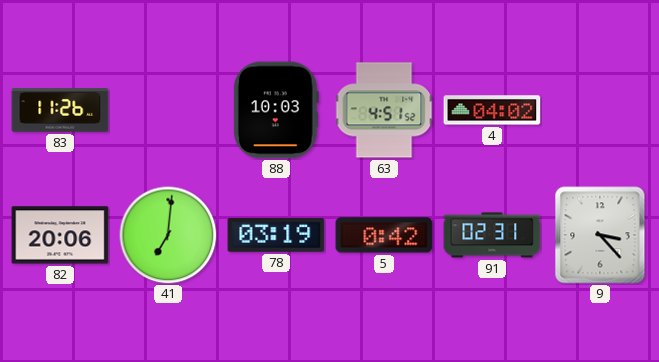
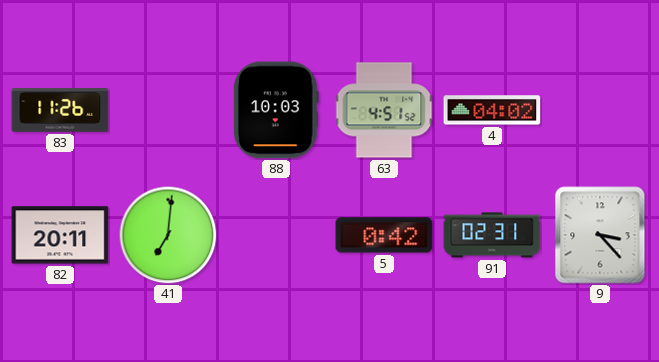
82: 20:06 -> 20:11 (60, 235)
78: 03:19 -> none (276, 235)
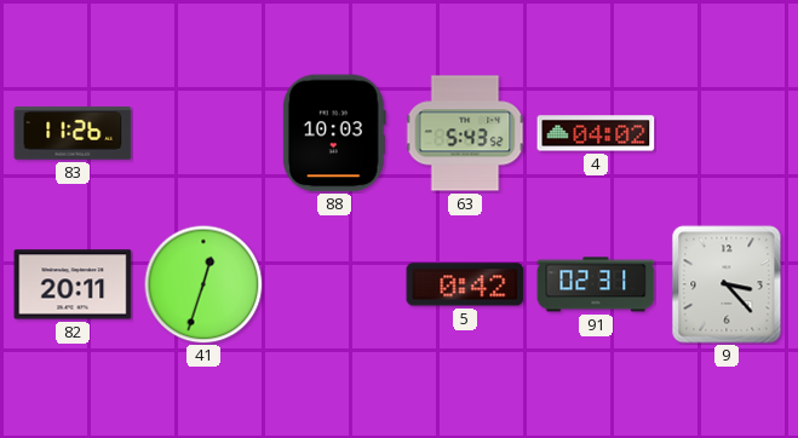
63: 4:51 -> 5:43 (465, 133)
41: 7:01 -> 12:33 (203, 284)
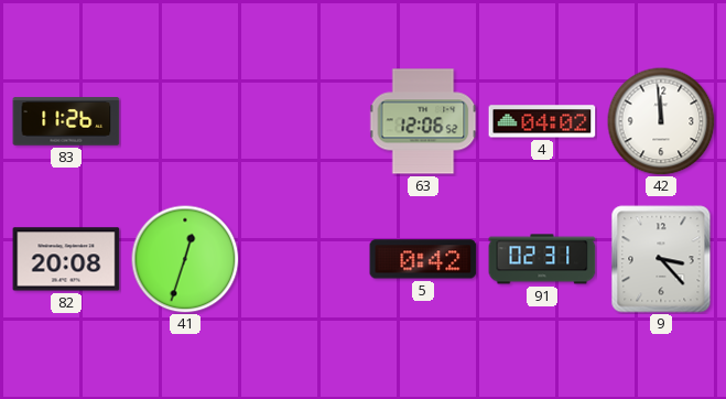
88: 10:03 -> none (334, 133)
63: 5:43 -> 12:06 (423, 121)
42: none -> 11:59 (661, 121)
82: 20:11 -> 20:08 (66, 259)
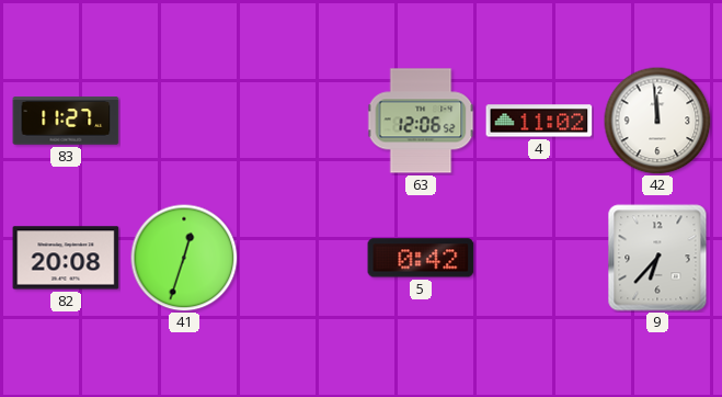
83: 11:26 -> 11:27 (66, 121)
4: 04:02 -> 11:02 (539, 121)
91: 02:31 -> none (542, 259)
9: 3:23 -> 6:37 (657, 258)
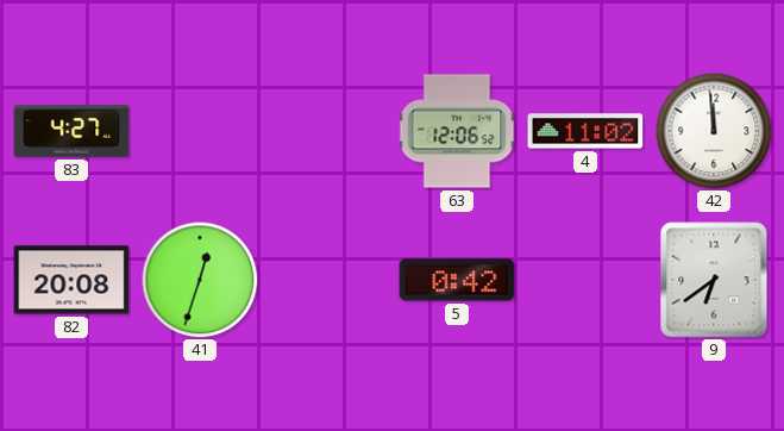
83: 11:27 -> 4:27 (71, 131)
9: 6:37 -> 6:39 (714, 280)
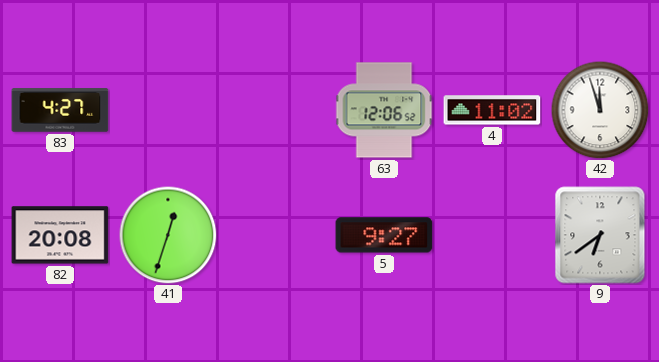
42: 11:59 -> 11:57 (600, 110)
5: 0:42 -> 9:27 (384, 235)
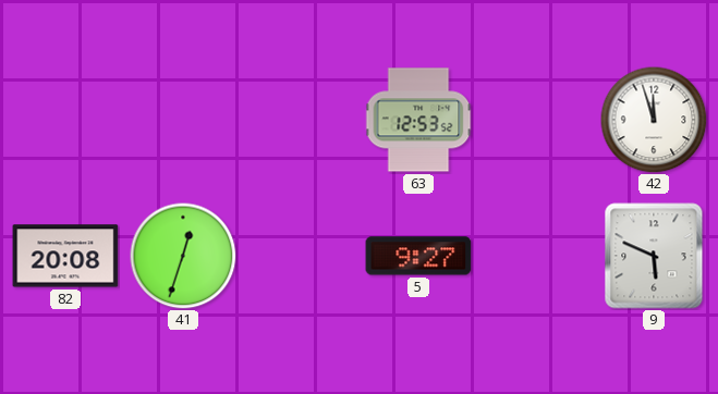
83: 4:27 -> none (60, 110)
63: 12:06 -> 12:53 (418, 120)
4: 11:02 -> none (492, 110)
9: 6:39 -> 5:49 (654, 256)
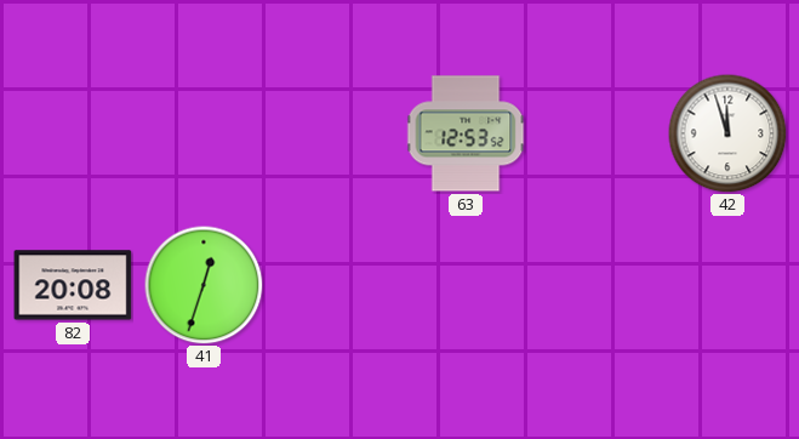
5: 9:27 -> none (418, 256)
9: 5:49 -> none (654, 256)
